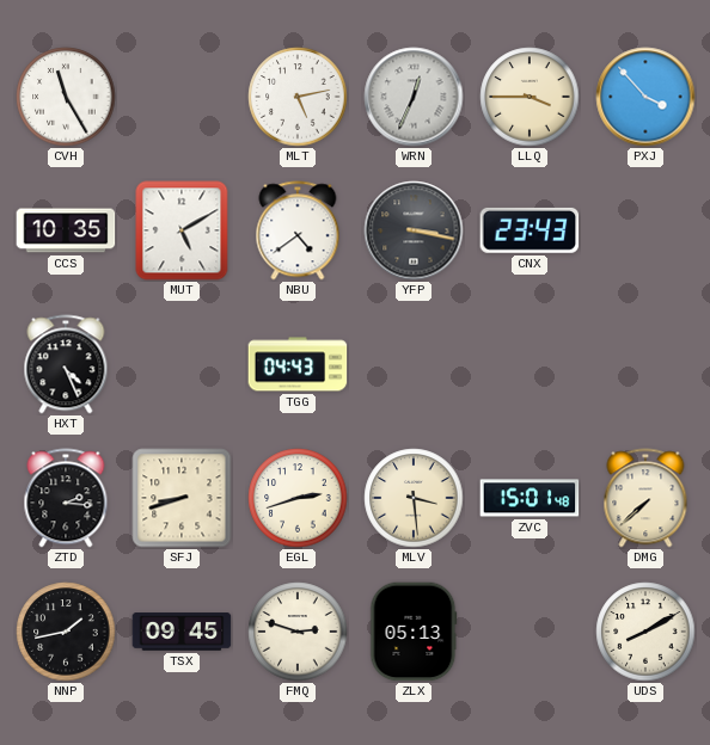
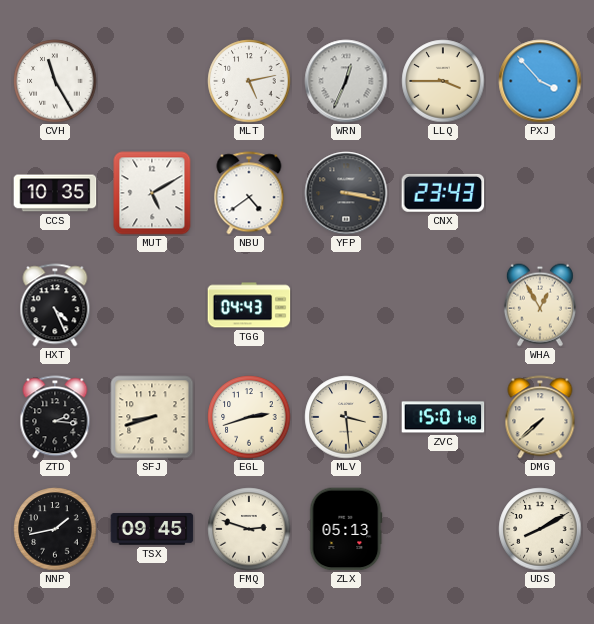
WHA: none -> 12:55 (540, 305)
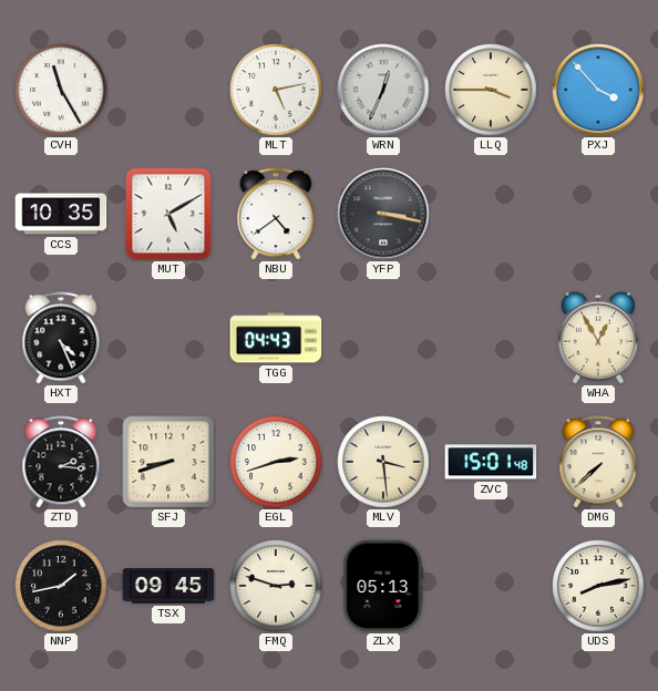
CNX: 23:43 -> none (443, 193)
UDS: 8:10 -> 8:13 (598, 586)
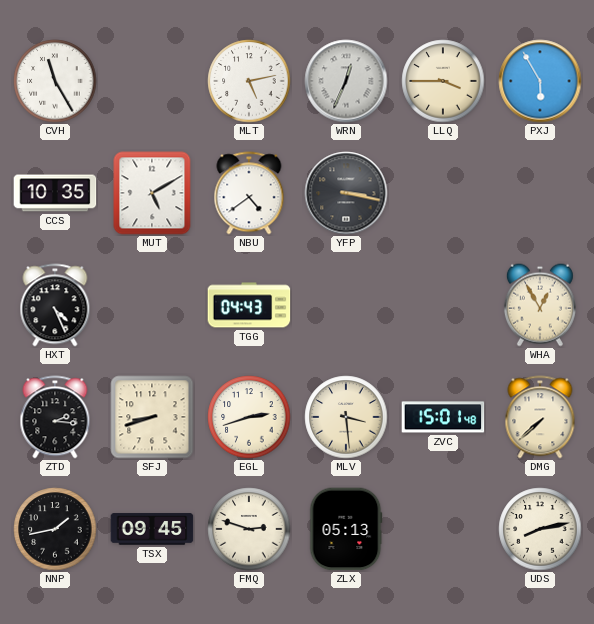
PXJ: 3:53 -> 5:55 (540, 81)
